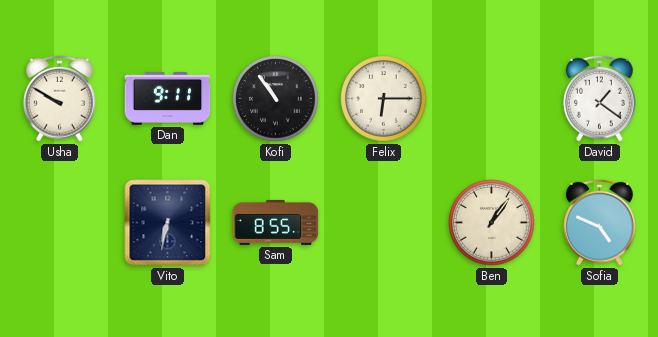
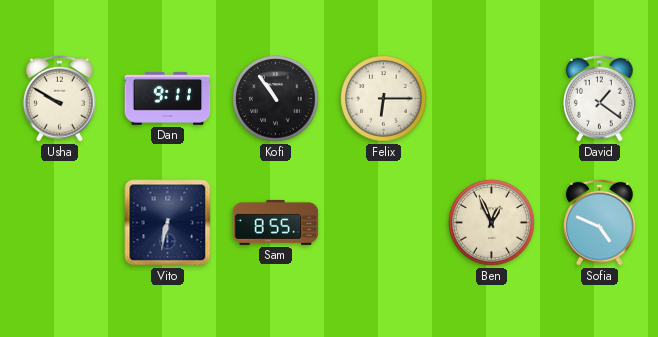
Ben: 1:06 -> 12:56 (492, 223)
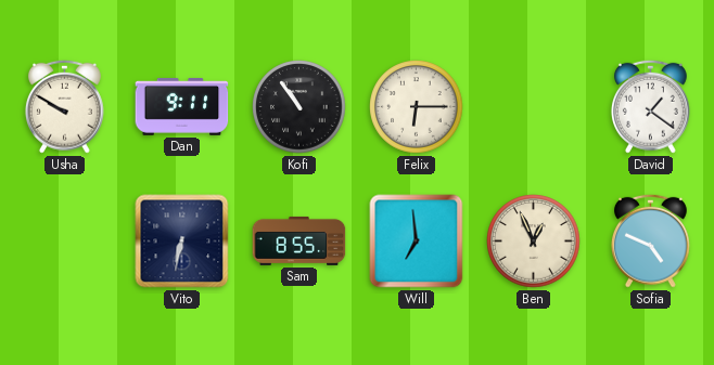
Will: none -> 6:59 (417, 242)
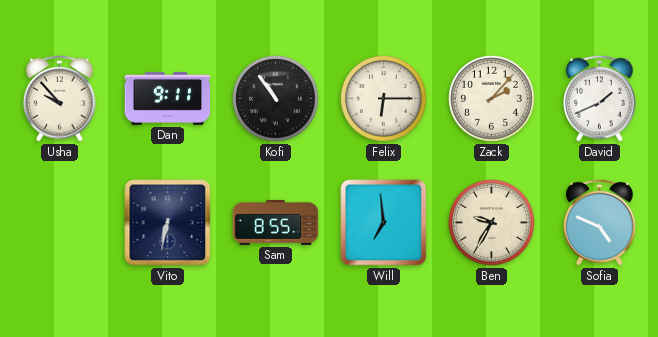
Usha: 9:50 -> 9:53 (59, 98)
Zack: none -> 2:07 (492, 99)
David: 1:21 -> 1:41 (599, 98)
Ben: 12:56 -> 9:35 (492, 223)
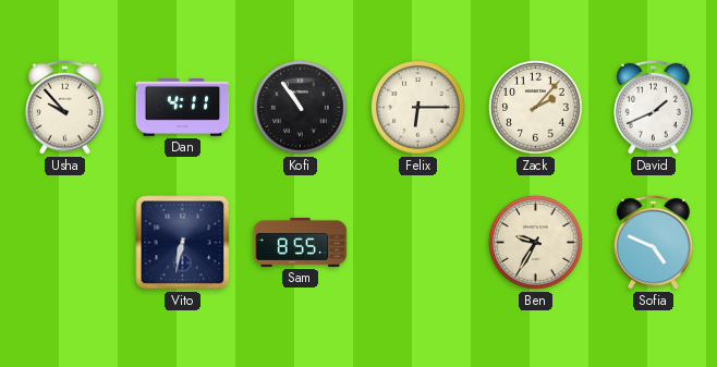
Dan: 9:11 -> 4:11 (183, 107)
Will: 6:59 -> none (384, 223)
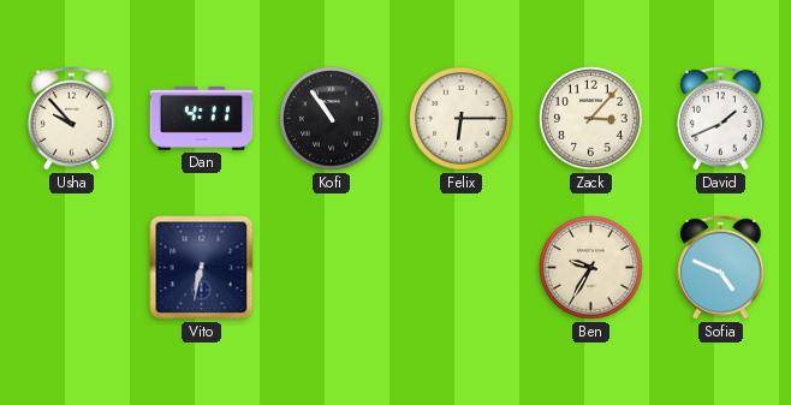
Zack: 2:07 -> 3:07 (591, 119)
Sam: 8:55 -> none (301, 242)
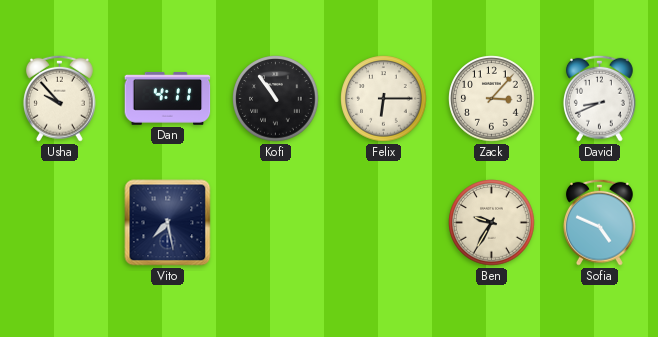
David: 1:41 -> 8:41 (599, 98)
Vito: 6:32 -> 7:28 (168, 223)
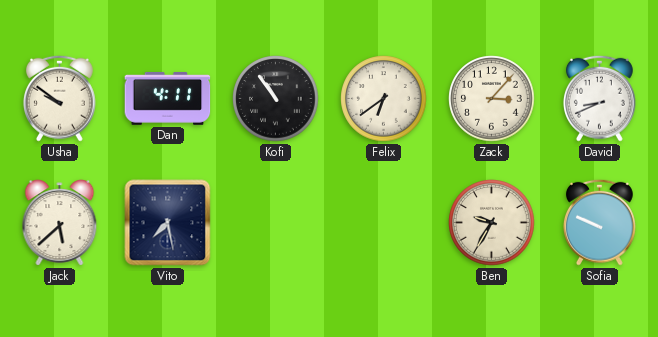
Usha: 9:53 -> 9:51 (59, 98)
Felix: 6:15 -> 6:39 (384, 99)
Jack: none -> 5:38 (60, 223)
Sofia: 4:49 -> 9:49 (599, 222)
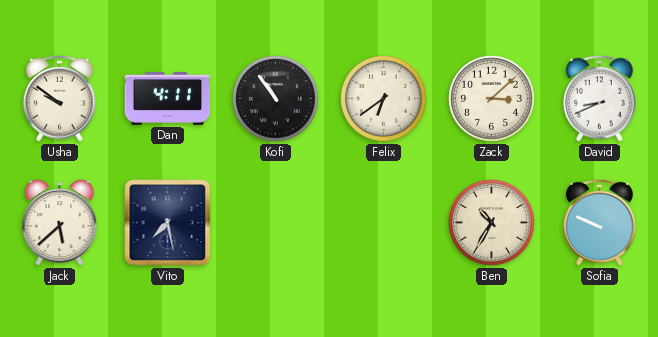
Zack: 3:07 -> 3:08 (492, 99)
Ben: 9:35 -> 10:35 (492, 223)
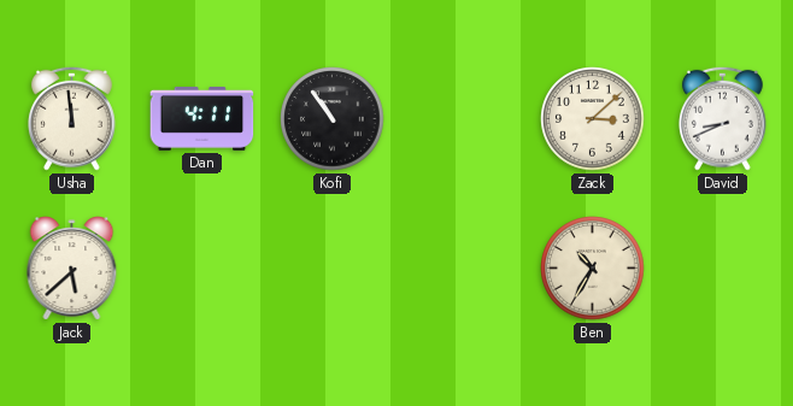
Usha: 9:51 -> 11:59 (71, 118)
Felix: 6:39 -> none (384, 99)
Vito: 7:28 -> none (168, 223)
Sofia: 9:49 -> none (599, 222)
